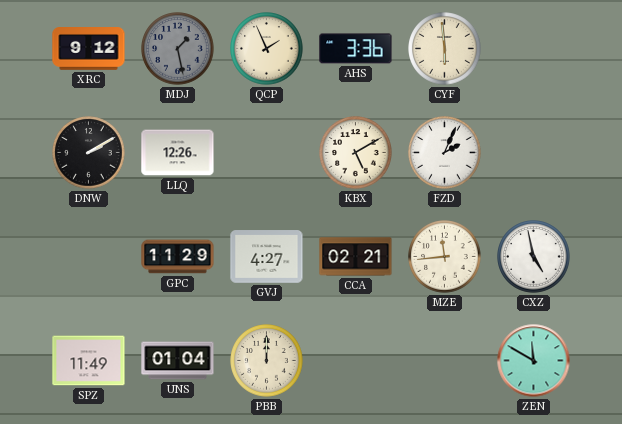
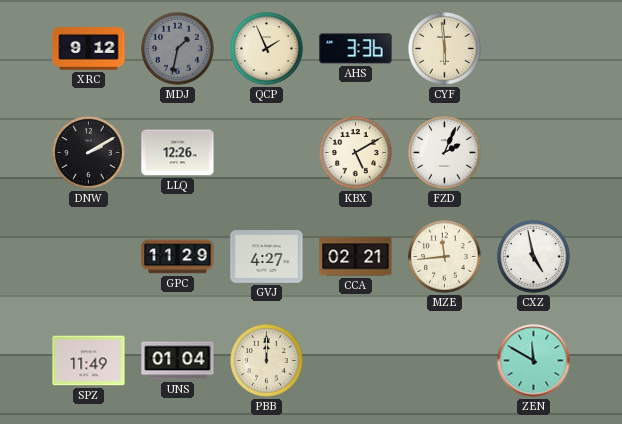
MDJ: 1:28 -> 1:32 (178, 49)
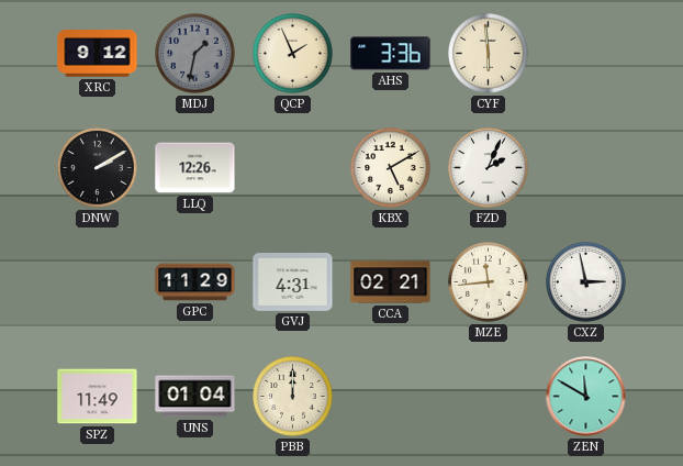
GVJ: 4:27 -> 4:31 (293, 282)
CXZ: 4:58 -> 2:58 (586, 282)
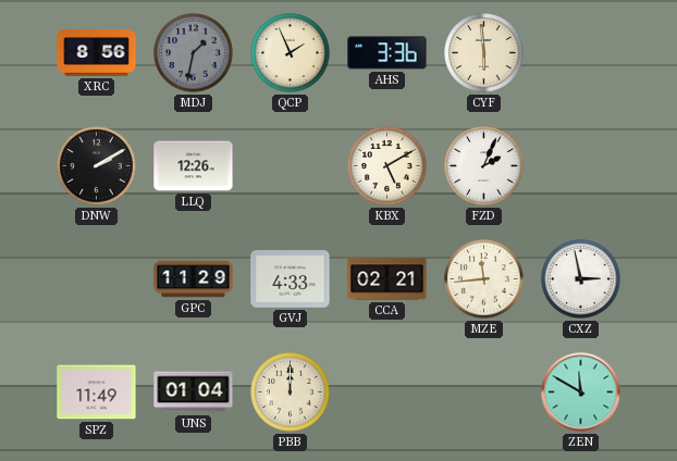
XRC: 9:12 -> 8:56 (97, 53)
GVJ: 4:31 -> 4:33 (291, 279)
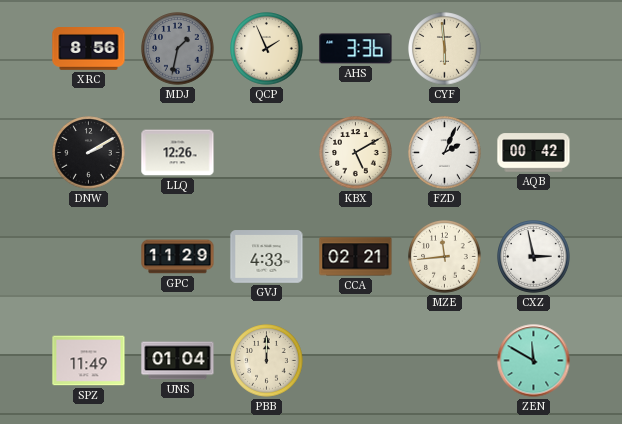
AQB: none -> 00:42 (534, 153)
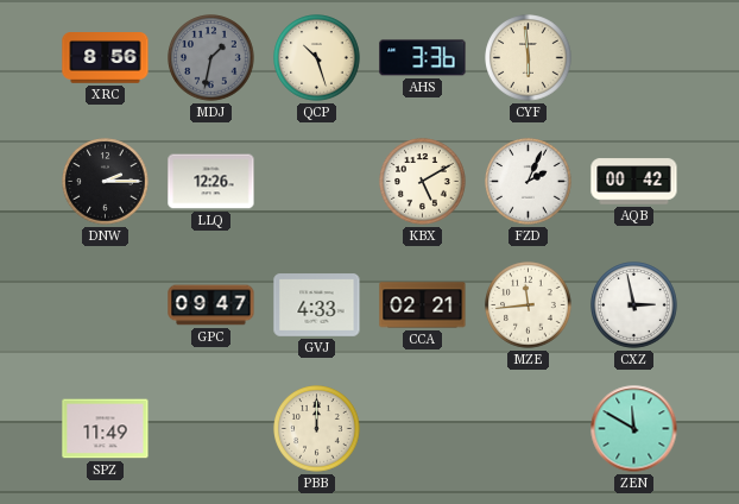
QCP: 1:56 -> 10:27 (317, 58)
DNW: 2:10 -> 2:15 (106, 182)
GPC: 11:29 -> 09:47 (211, 305)
UNS: 01:04 -> none (178, 361)
